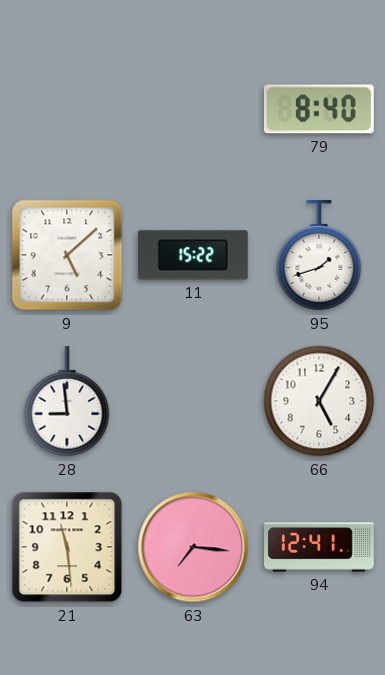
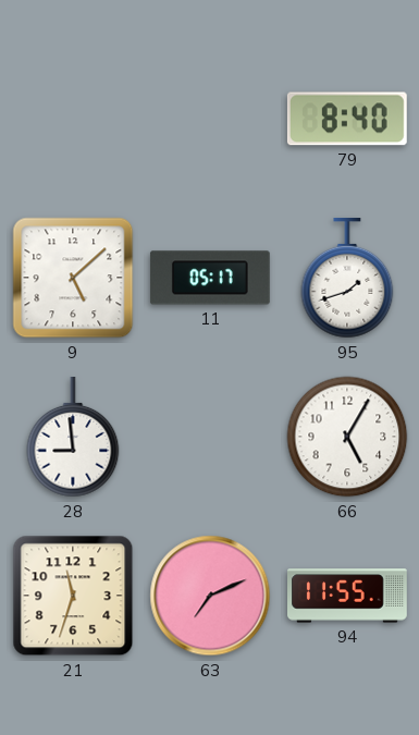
11: 15:22 -> 05:17 (210, 278)
21: 11:29 -> 11:33 (73, 596)
63: 7:16 -> 7:11 (210, 596)
94: 12:41 -> 11:55 (348, 596)
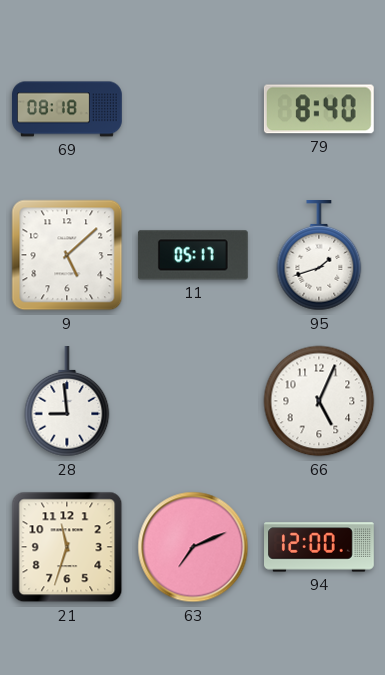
69: none -> 08:18 (68, 109)
66: 5:05 -> 5:04 (319, 401)
94: 11:55 -> 12:00 (320, 547)
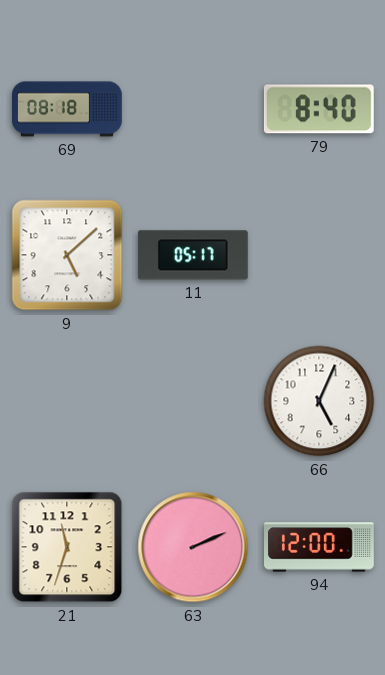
95: 1:42 -> none (319, 256)
28: 8:59 -> none (67, 402)
63: 7:11 -> 2:11 (193, 547)
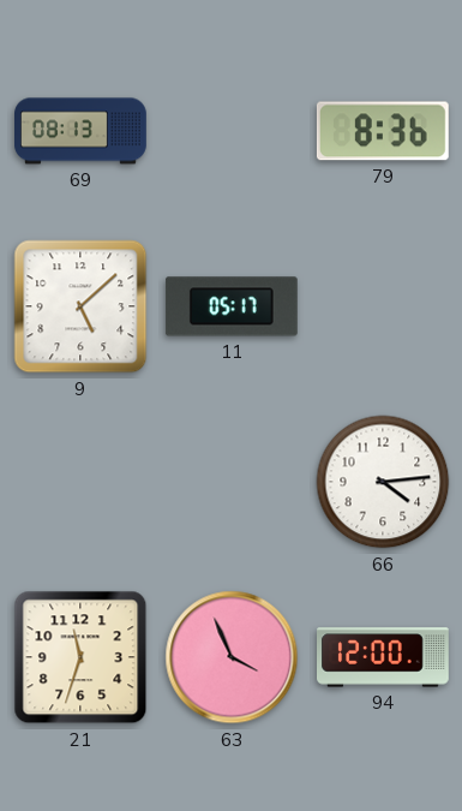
69: 08:18 -> 08:13 (82, 131)
79: 8:40 -> 8:36 (383, 131)
66: 5:04 -> 4:14 (383, 482)
63: 2:11 -> 3:56 (232, 657)
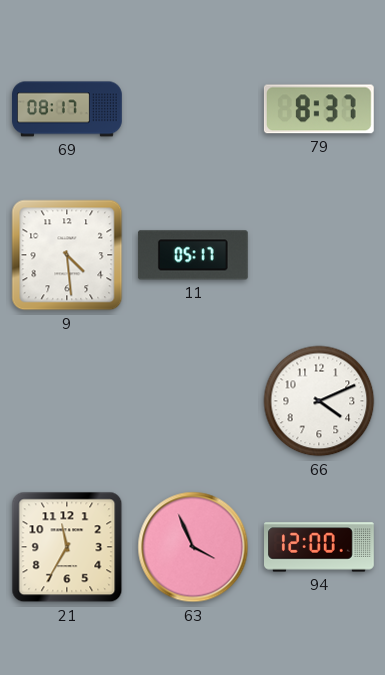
69: 08:13 -> 08:17 (68, 109)
79: 8:36 -> 8:37 (319, 109)
9: 5:08 -> 4:29 (67, 255)
66: 4:14 -> 4:11 (319, 401)
21: 11:33 -> 11:35 (67, 547)
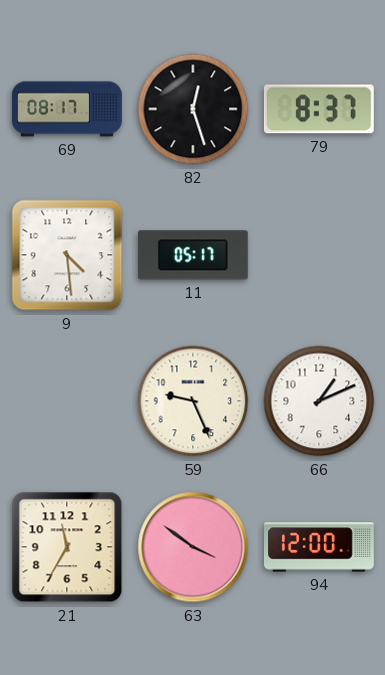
82: none -> 12:27 (193, 109)
59: none -> 9:26 (193, 401)
66: 4:11 -> 1:11 (319, 401)
63: 3:56 -> 3:51 (193, 547)
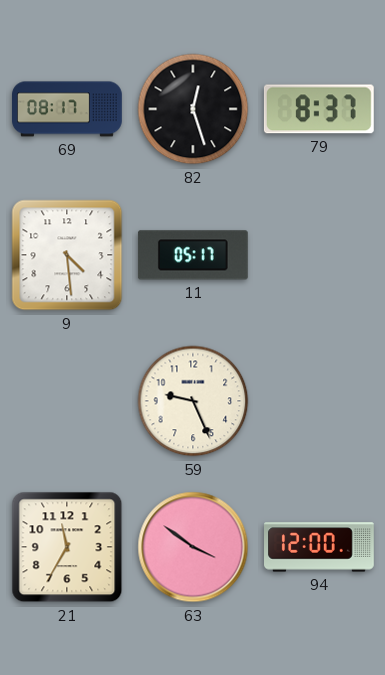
66: 1:11 -> none (319, 401)
